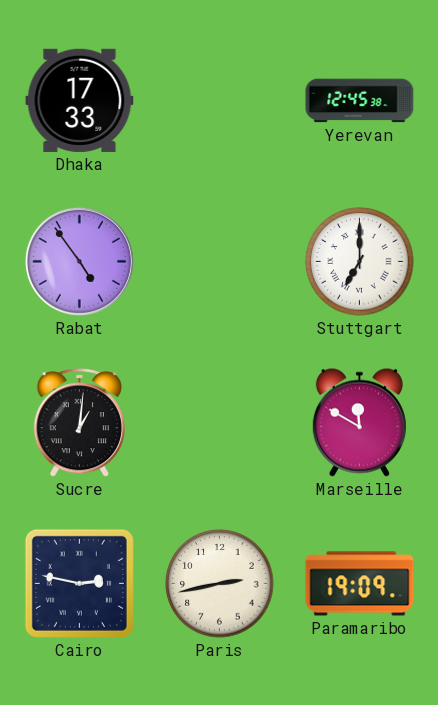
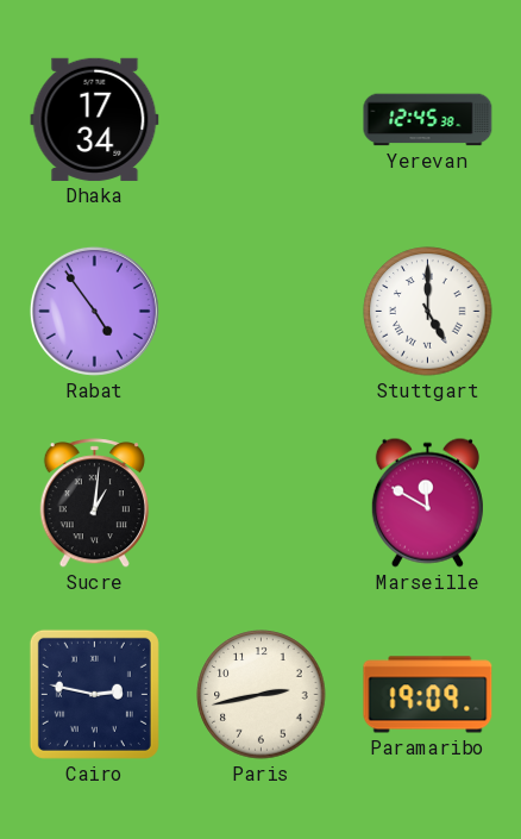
Dhaka: 17:33 -> 17:34 (95, 119)
Stuttgart: 7:00 -> 5:00 (428, 312)
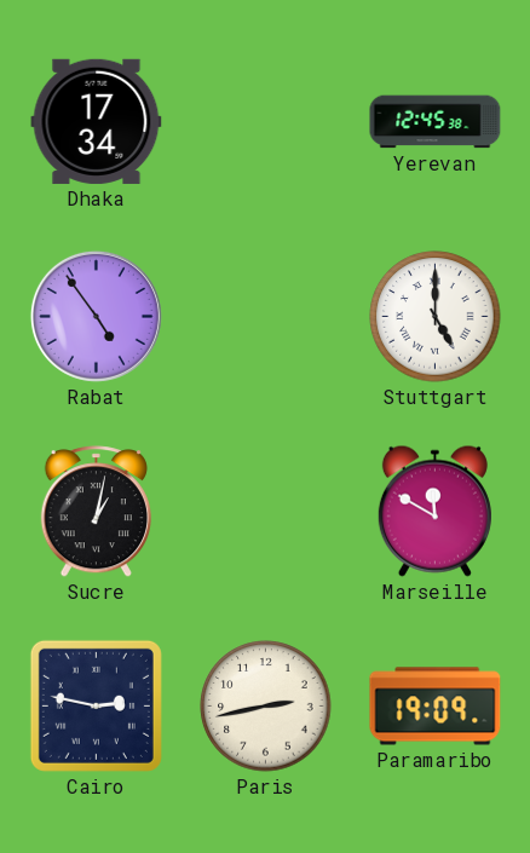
Sucre: 1:01 -> 1:02 (96, 512)
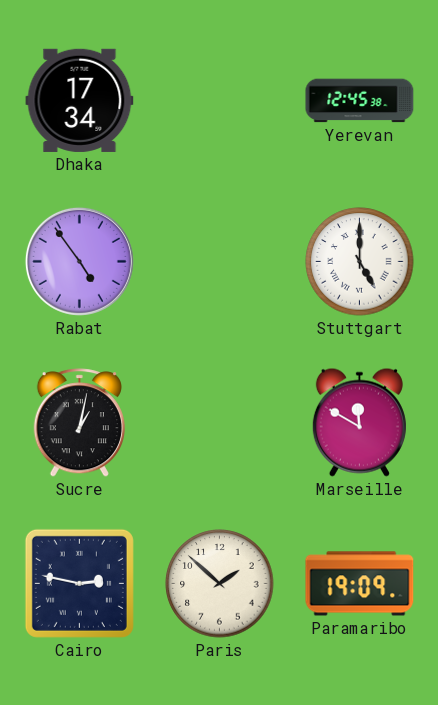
Paris: 2:43 -> 1:52 (220, 584)
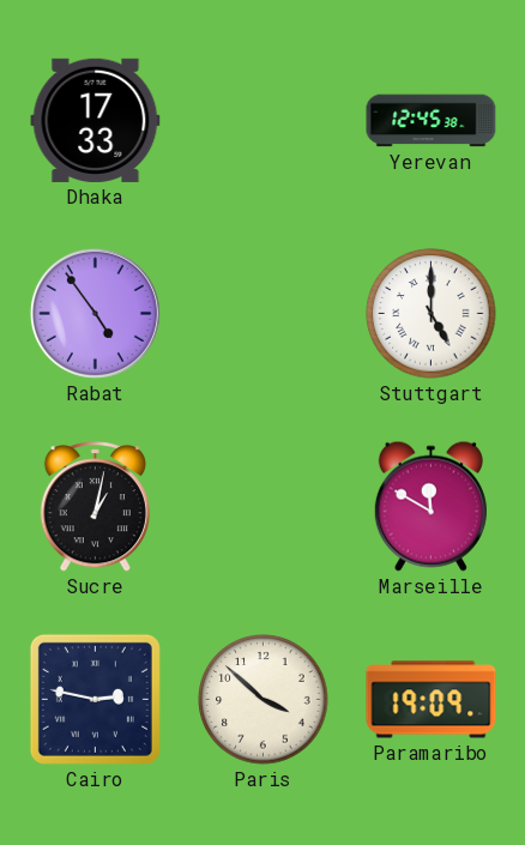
Dhaka: 17:34 -> 17:33 (96, 120)
Paris: 1:52 -> 3:52 (264, 700)
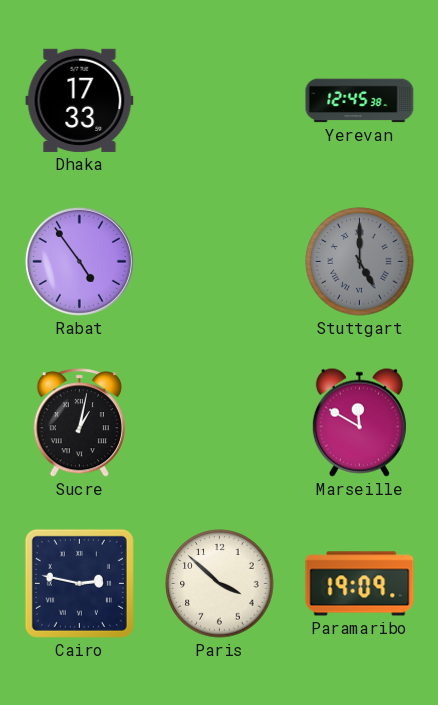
Stuttgart dial: white -> grey (360, 262)
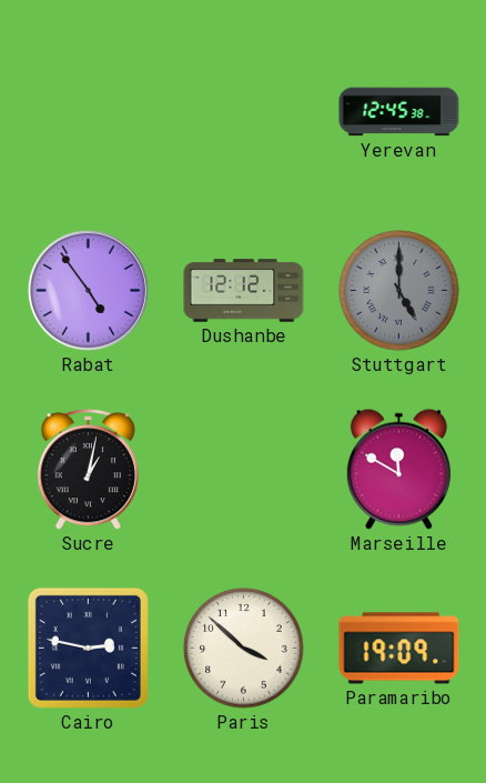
Dhaka: 17:33 -> none (80, 100)
Dushanbe: none -> 12:12 (244, 291)
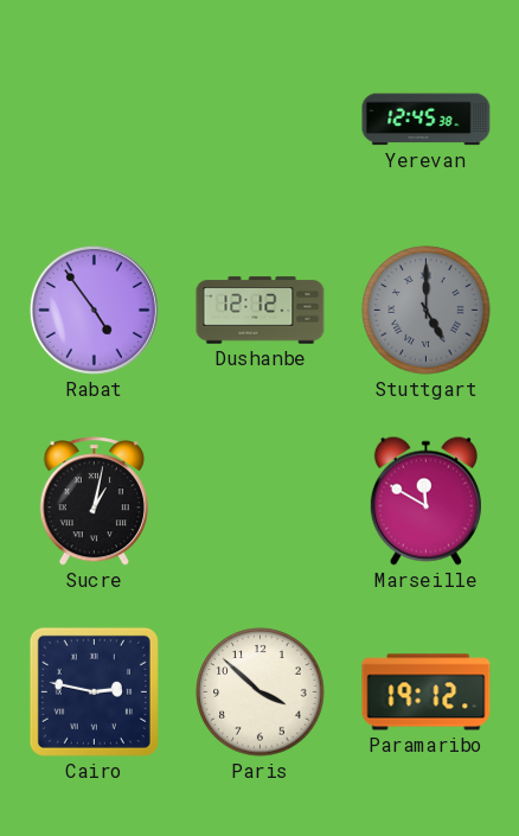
Paramaribo: 19:09 -> 19:12 (427, 693)
